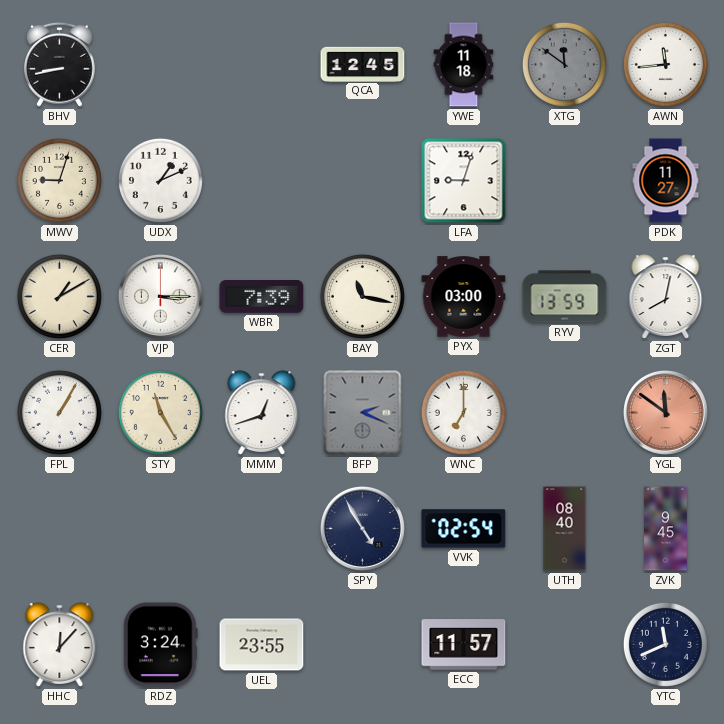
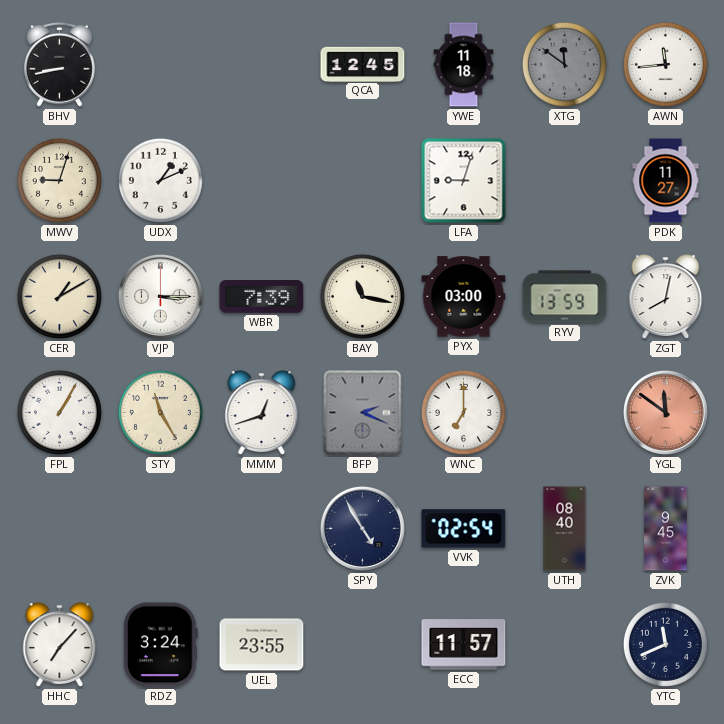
HHC: 12:07 -> 7:07 (60, 645)
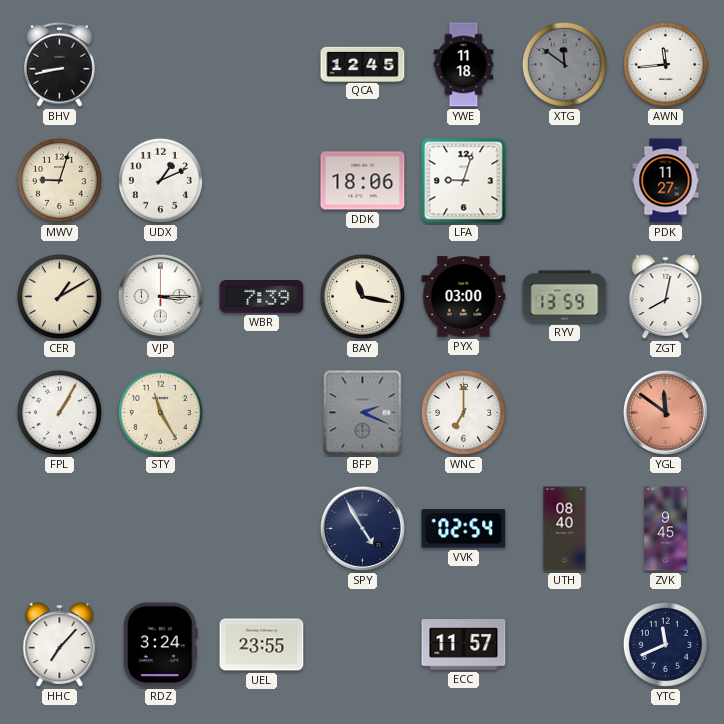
DDK: none -> 18:06 (363, 181)
MMM: 12:42 -> none (262, 413)
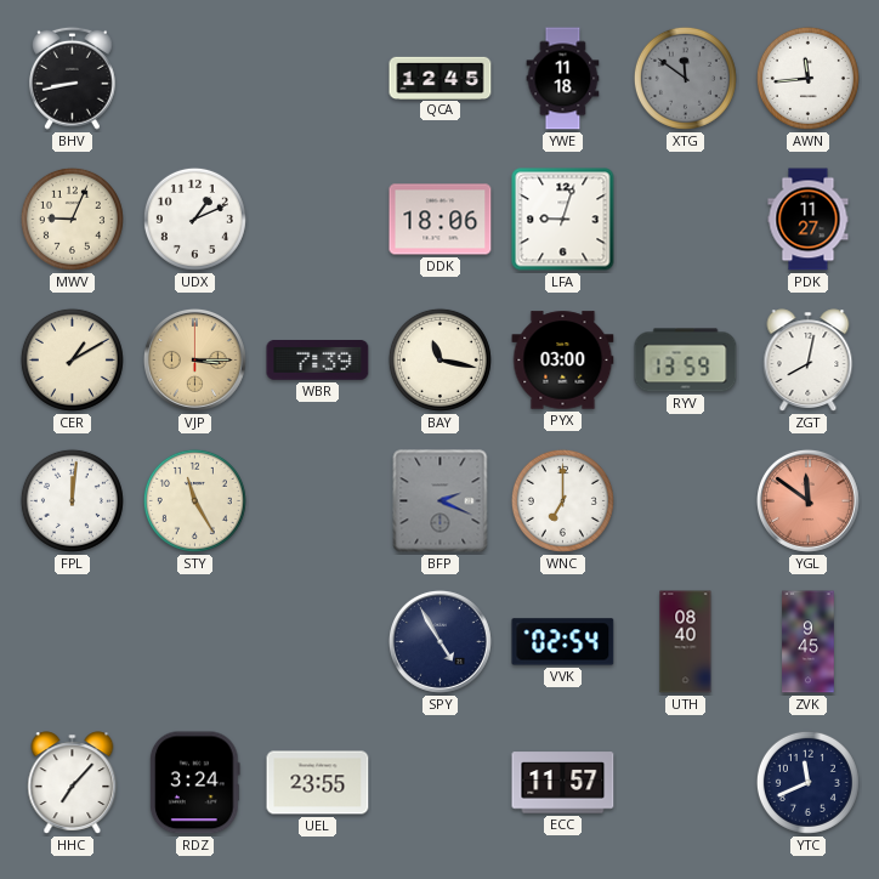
MWV: 9:03 -> 9:04 (72, 219)
VJP dial: white -> champagne (194, 359)
FPL: 1:05 -> 12:01 (72, 500)
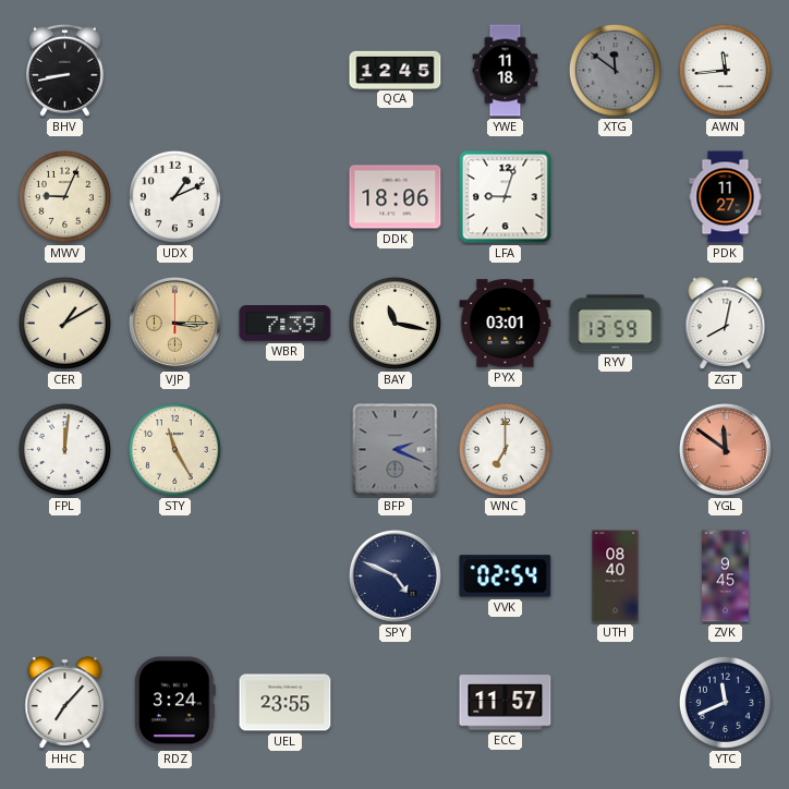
PYX: 03:00 -> 03:01 (506, 324)
SPY: 4:55 -> 4:49 (394, 575)
